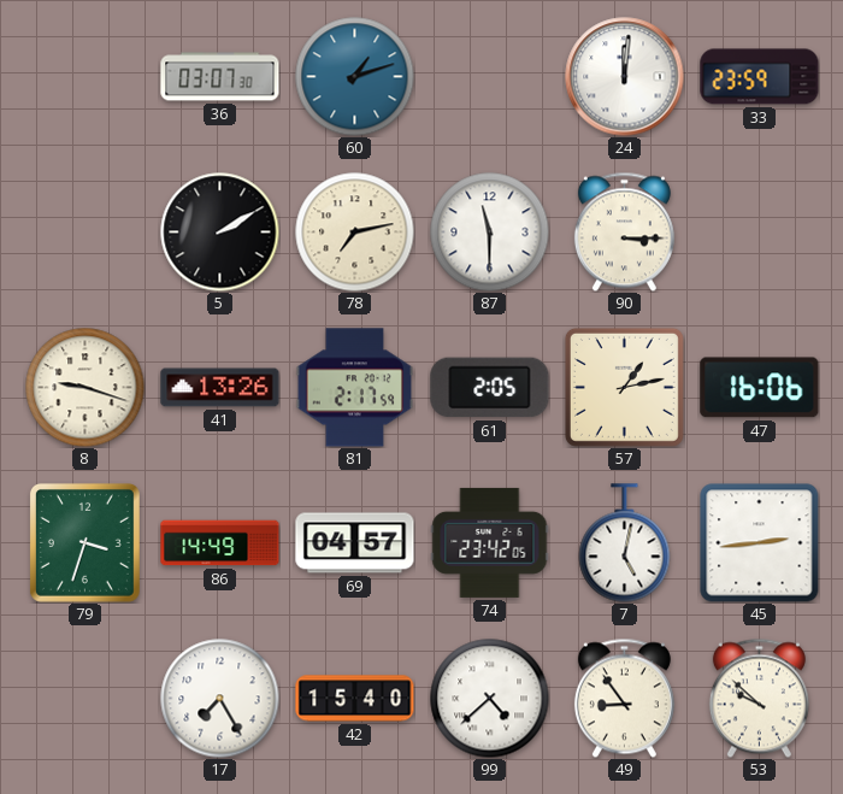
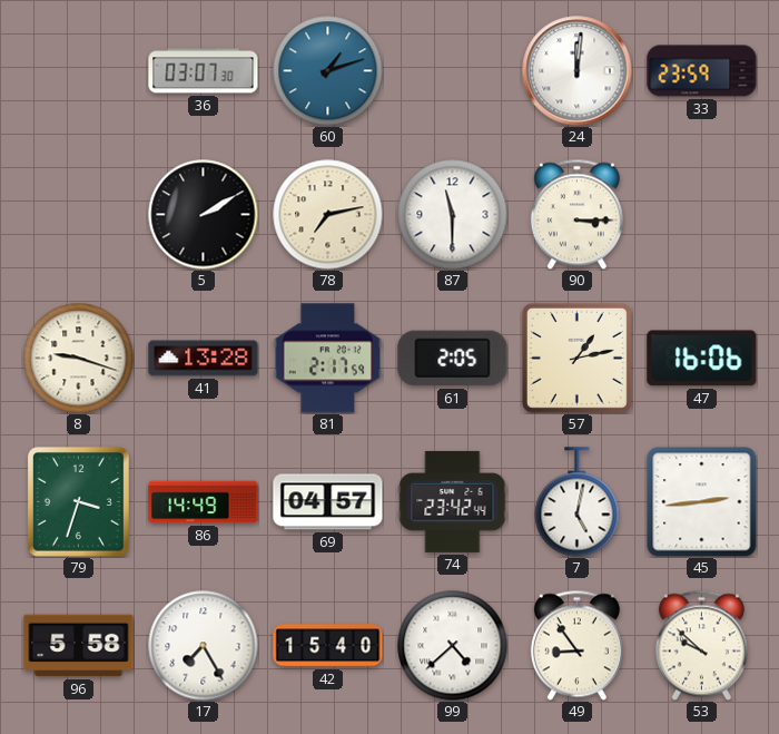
41: 13:26 -> 13:28 (204, 359)
74: 23:42:05 -> 23:42:44 (453, 501)
96: none -> 5:58 (79, 646)
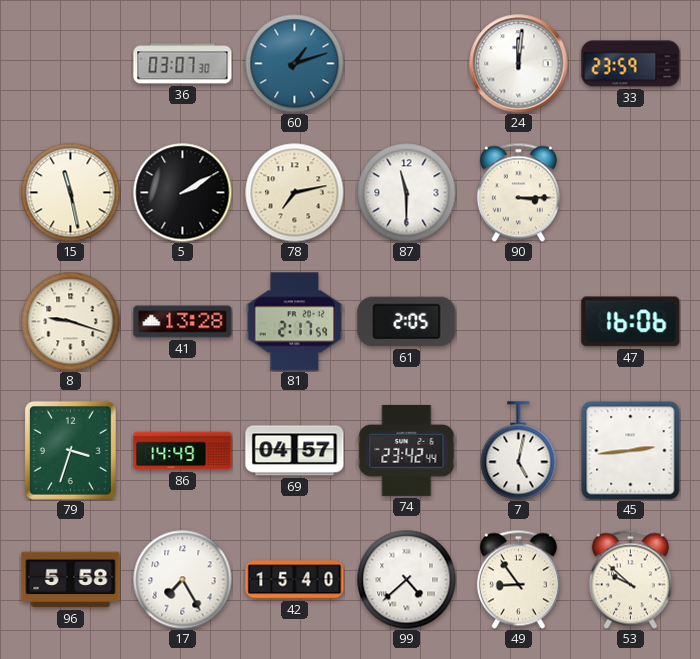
15: none -> 11:28 (71, 193)
57: 1:13 -> none (576, 358)
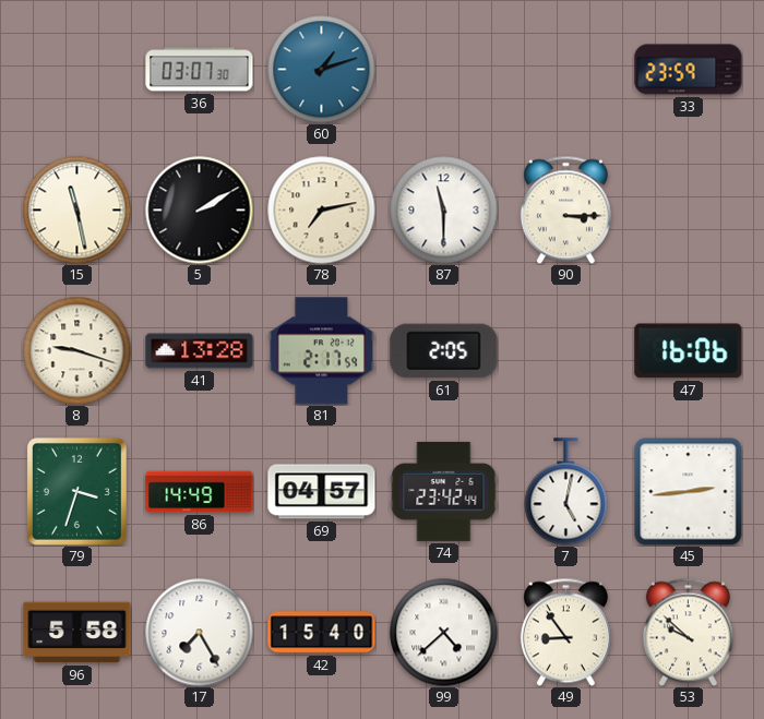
24: 12:01 -> none (519, 64)
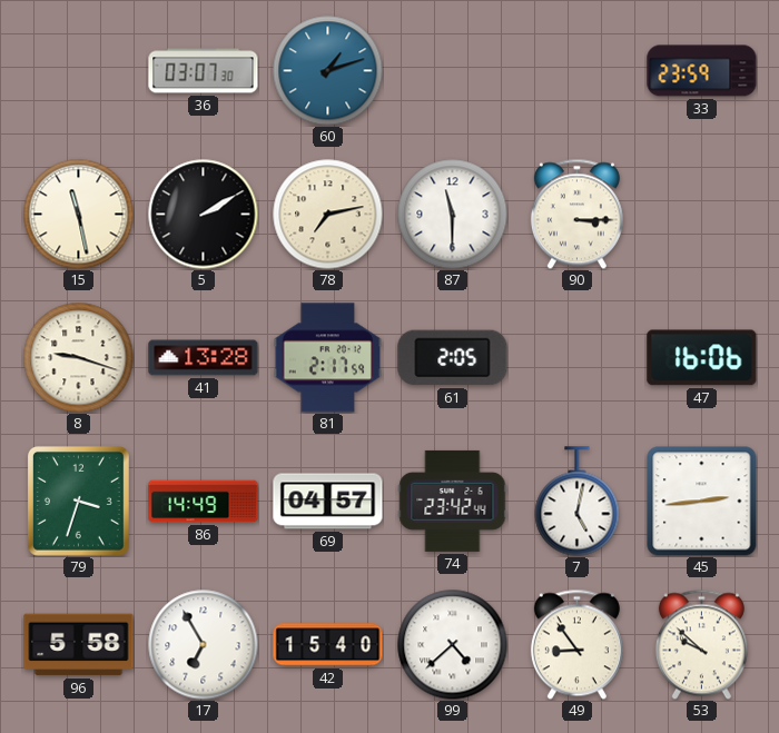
17: 7:25 -> 6:55 (204, 645)
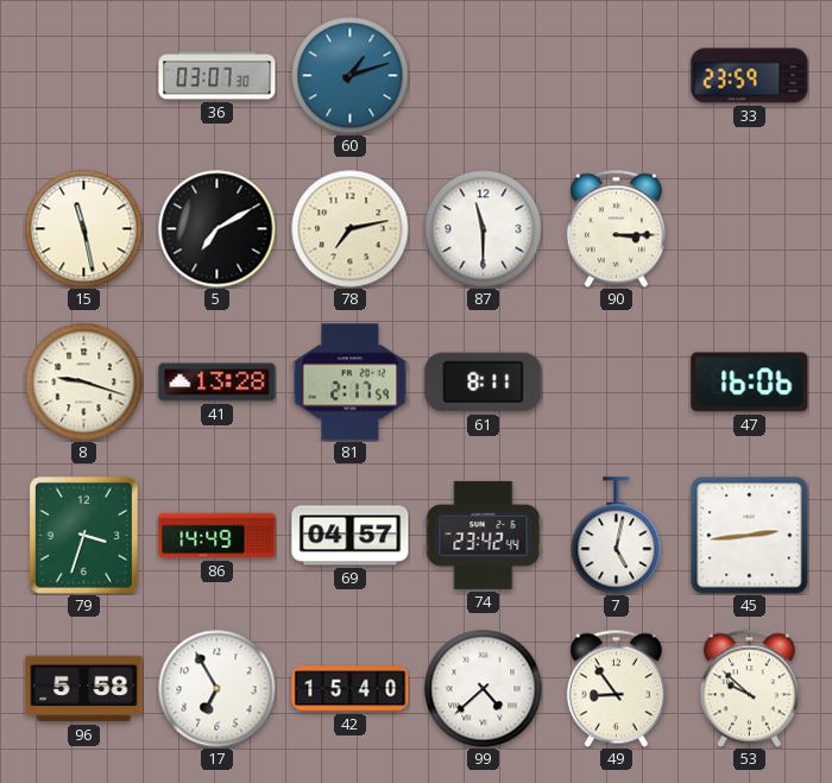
5: 2:10 -> 7:10 (218, 229)
61: 2:05 -> 8:11 (484, 383)
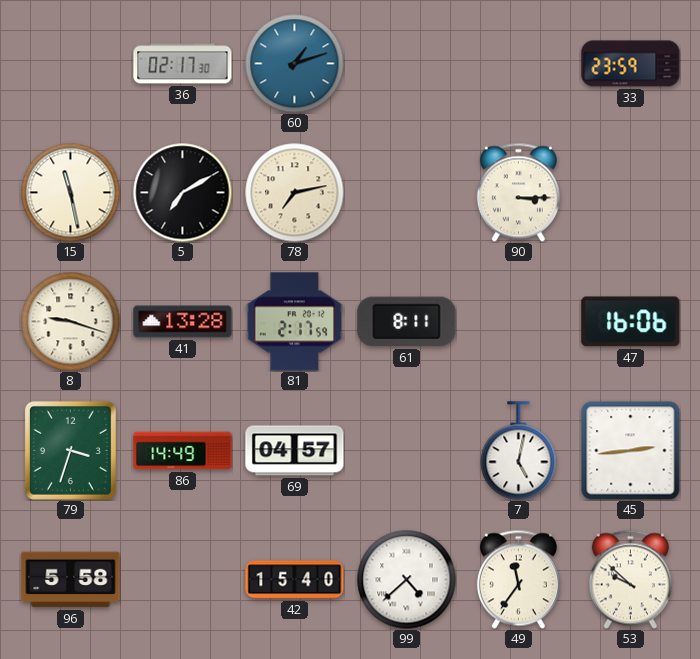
36: 03:07 -> 02:17 (183, 64)
87: 11:30 -> none (484, 229)
74: 23:42 -> none (484, 535)
17: 6:55 -> none (218, 689)
49: 8:54 -> 11:36 (518, 579)
